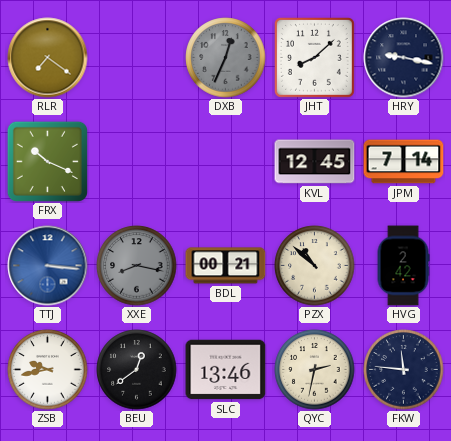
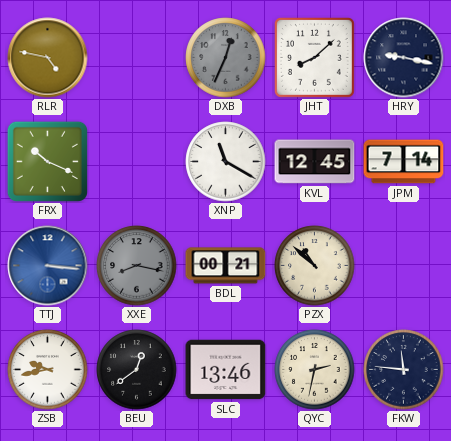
RLR: 7:21 -> 4:47 (48, 58)
XNP: none -> 11:20 (226, 162)
HVG: 2:42 -> none (403, 266)
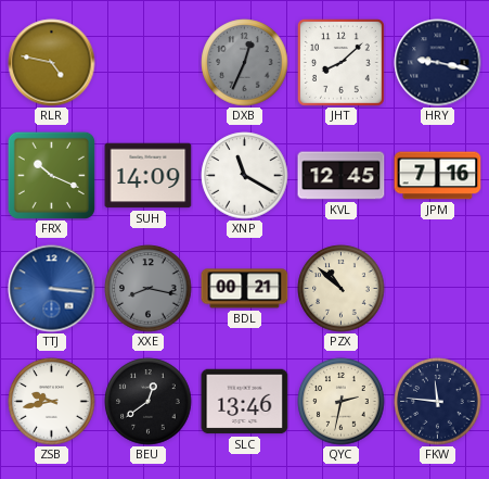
SUH: none -> 14:09 (149, 176)
JPM: 7:14 -> 7:16 (438, 176)
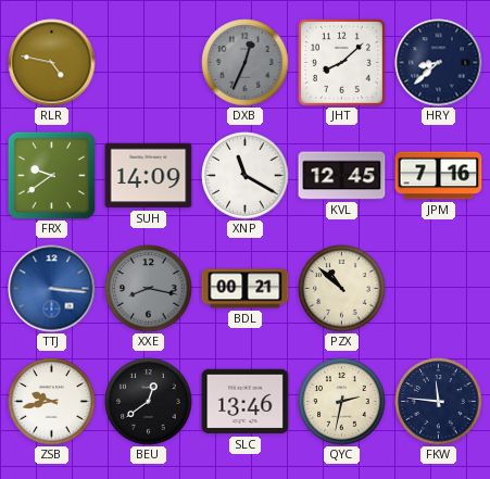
HRY: 9:17 -> 8:38 (439, 63)
FRX: 10:19 -> 9:39 (51, 175)
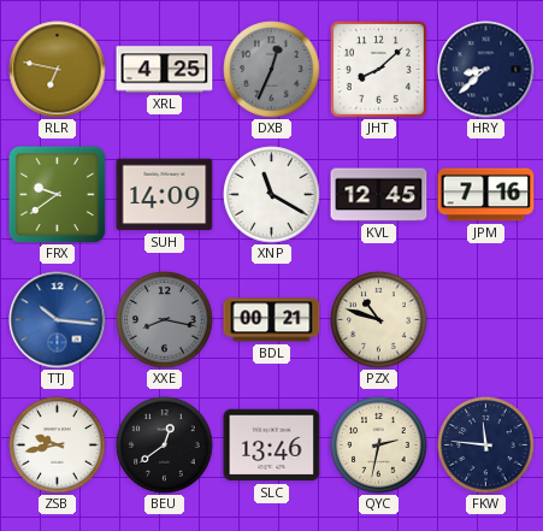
RLR: 4:47 -> 6:47 (58, 70)
XRL: none -> 4:25 (165, 70)
TTJ: 3:16 -> 10:16 (58, 320)
PZX: 10:52 -> 10:48 (379, 320)
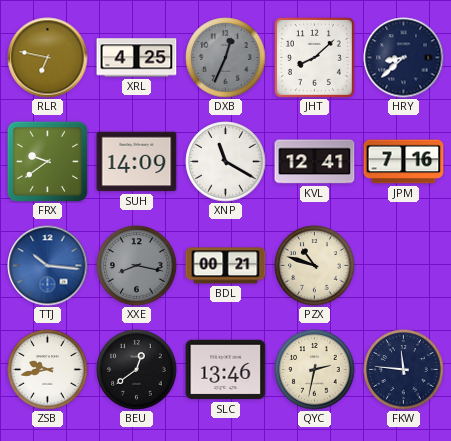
KVL: 12:45 -> 12:41 (315, 162)
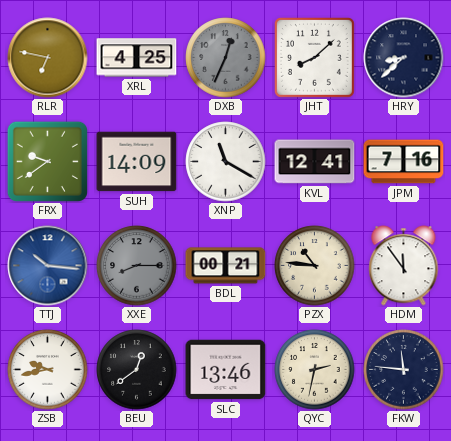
XXE: 8:17 -> 8:15 (137, 266)
PZX: 10:48 -> 10:46 (315, 266)
HDM: none -> 11:54 (404, 266)
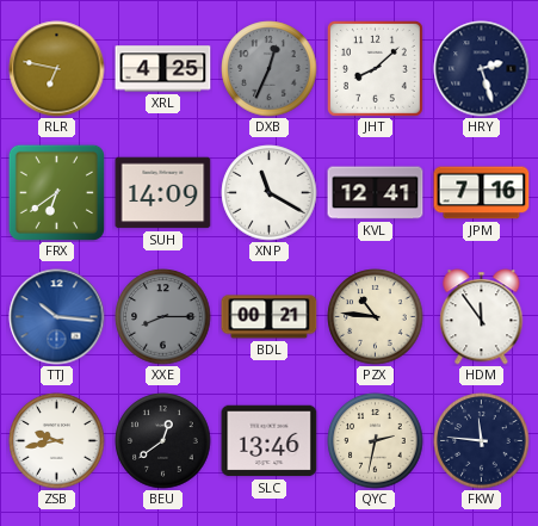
HRY: 8:38 -> 2:27 (482, 69)
FRX: 9:39 -> 6:39 (56, 192)
